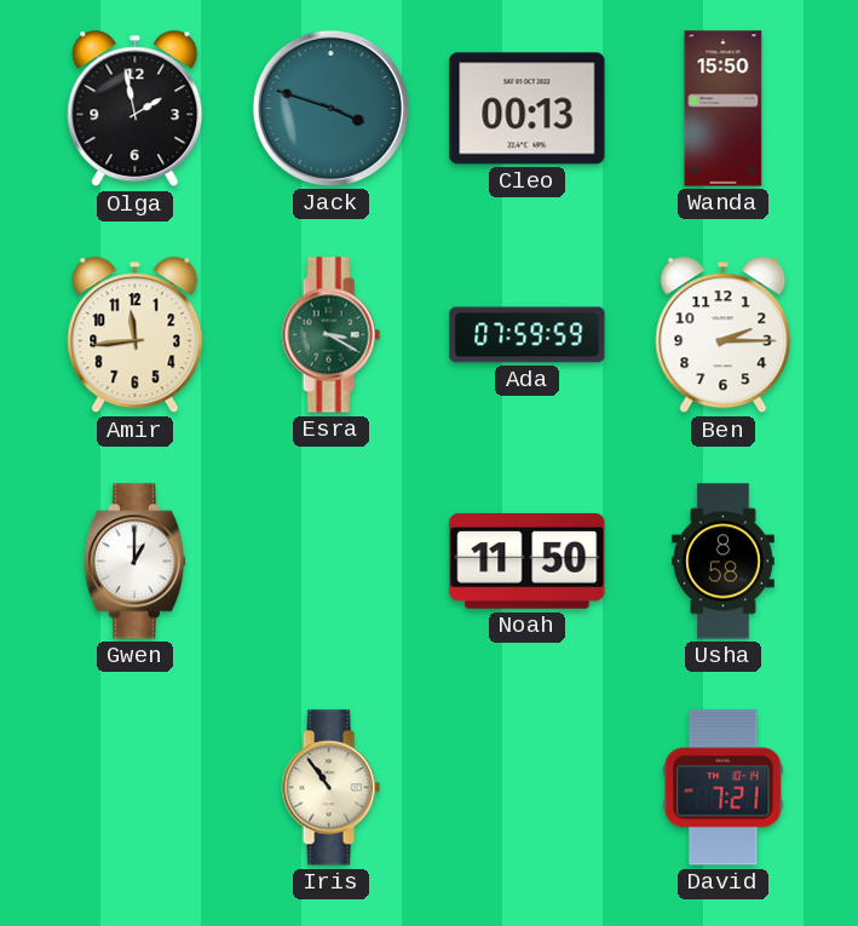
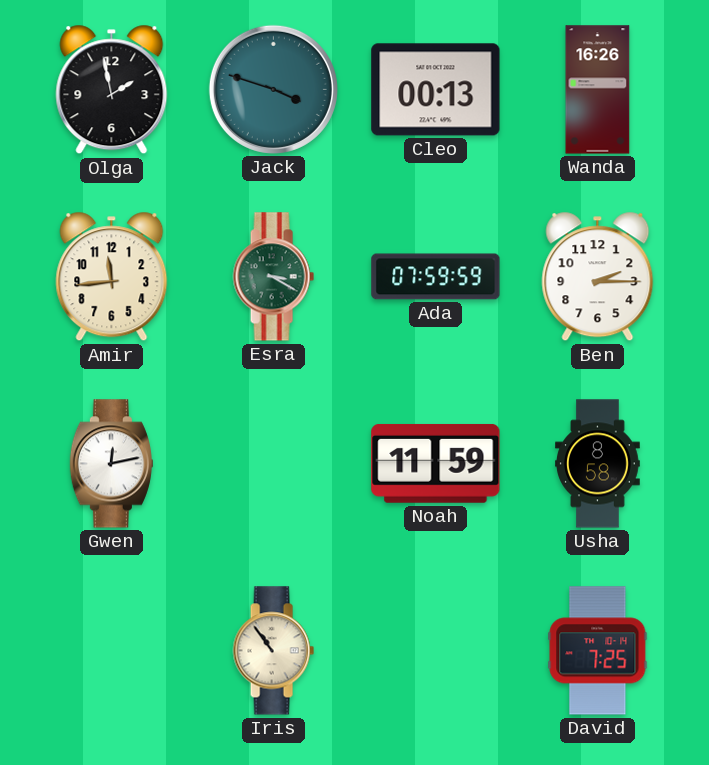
Wanda: 15:50 -> 16:26 (598, 90)
Gwen: 1:00 -> 12:13 (111, 464)
Noah: 11:50 -> 11:59 (436, 463)
David: 7:21 -> 7:25 (598, 651)
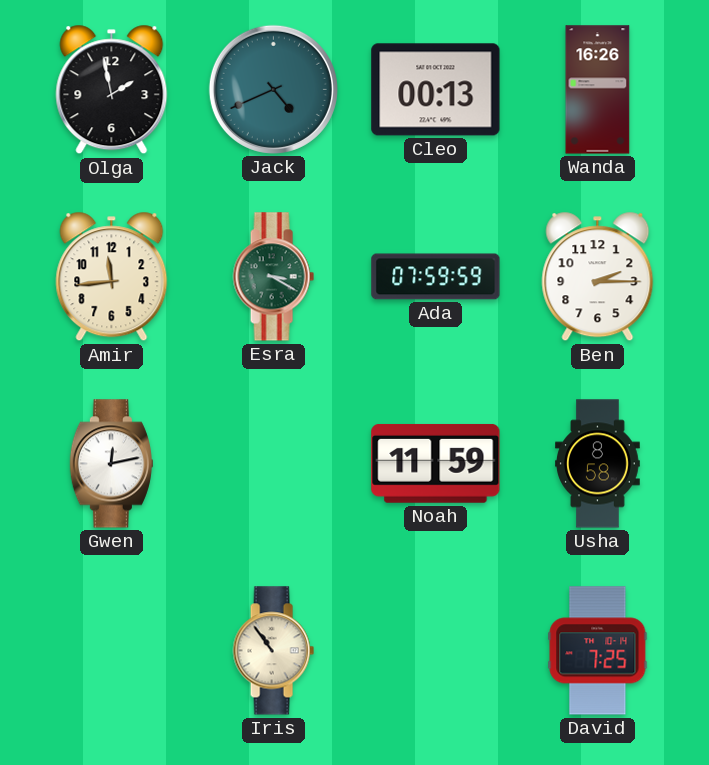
Jack: 3:48 -> 4:41 (273, 89)
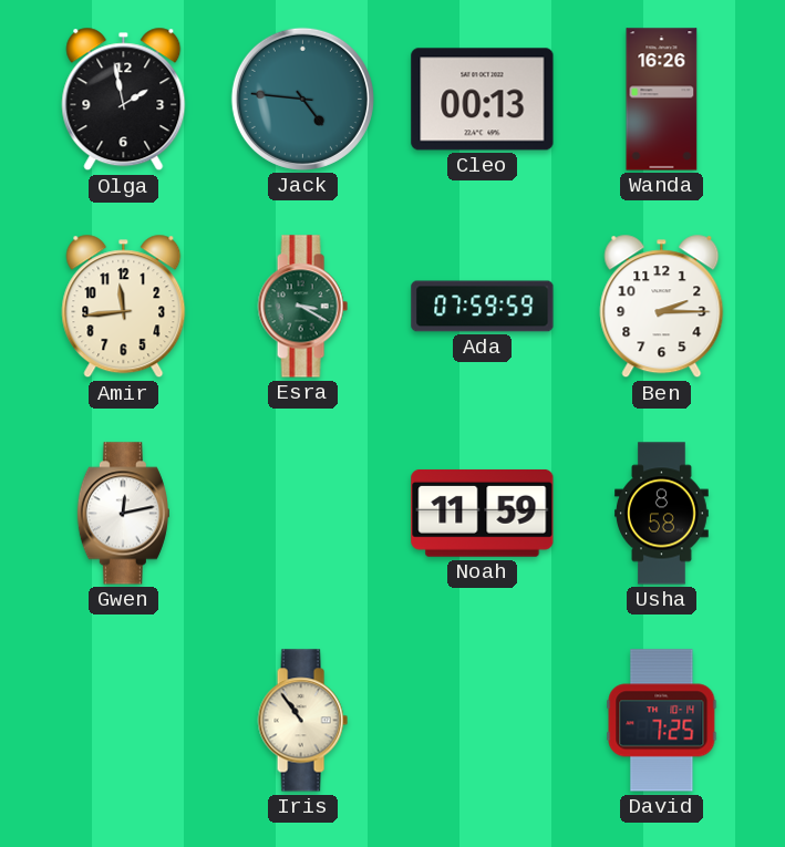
Jack: 4:41 -> 4:46 (302, 99)
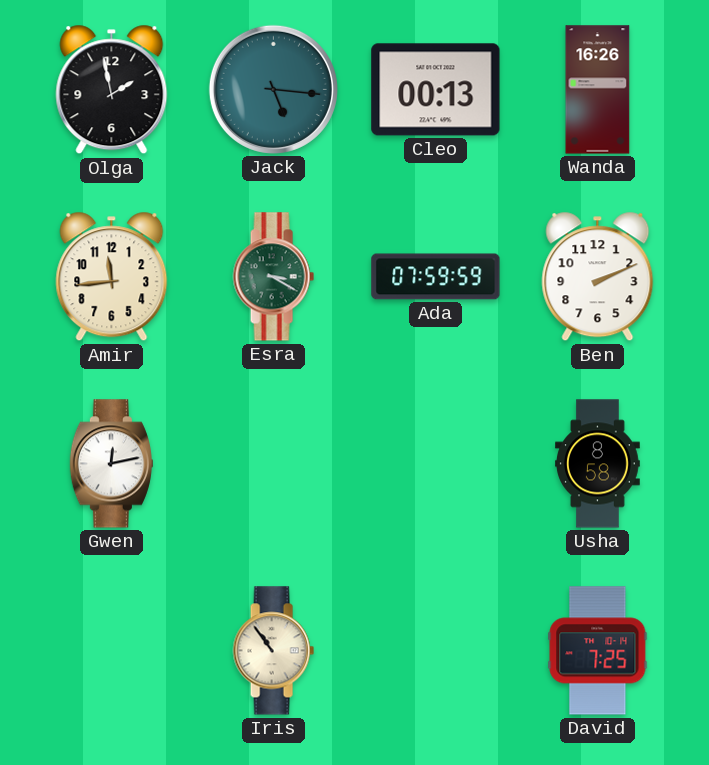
Jack: 4:46 -> 5:16 (273, 89)
Ben: 2:15 -> 2:11 (598, 277)
Noah: 11:59 -> none (483, 513)
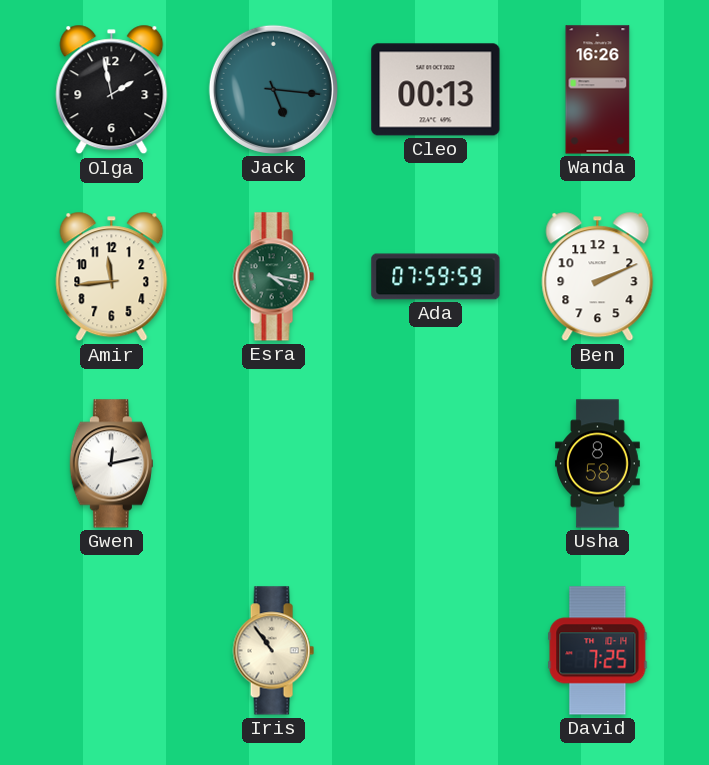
Esra: 3:20 -> 4:17 (273, 277)
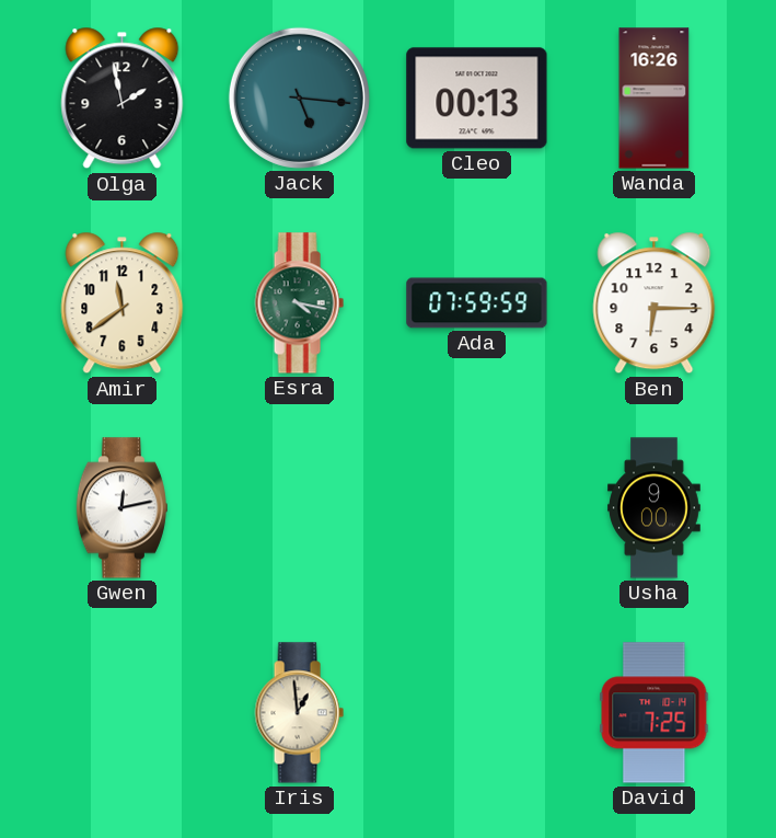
Amir: 11:44 -> 11:39 (123, 303)
Ben: 2:11 -> 6:15 (655, 303)
Usha: 8:58 -> 9:00 (655, 508)
Iris: 10:54 -> 12:59 (299, 713)
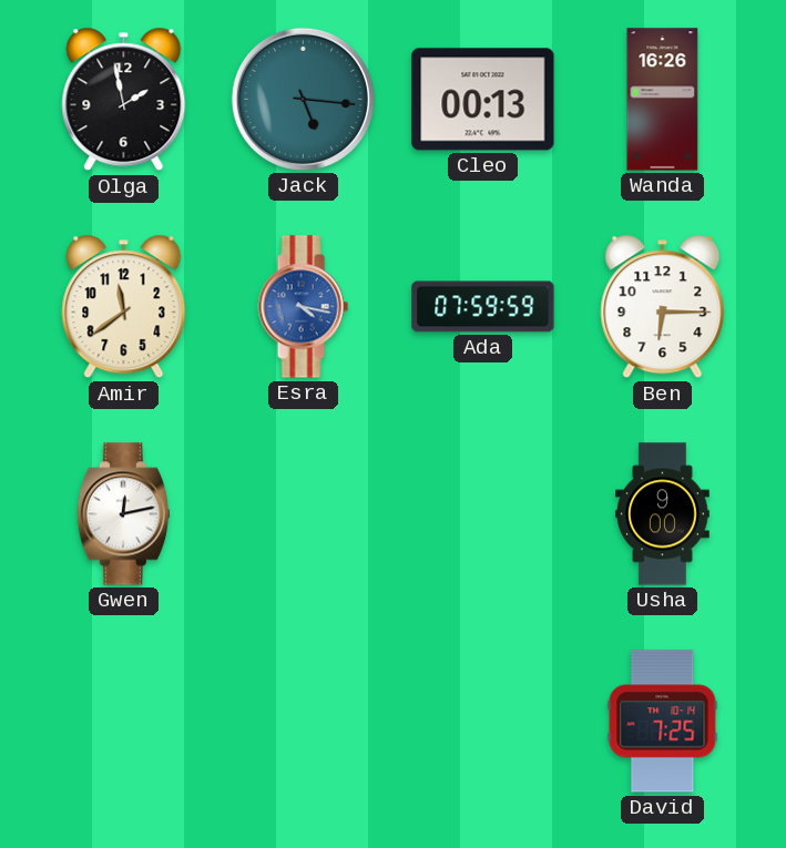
Esra dial: green -> blue (303, 307)
Iris: 12:59 -> none (299, 713)
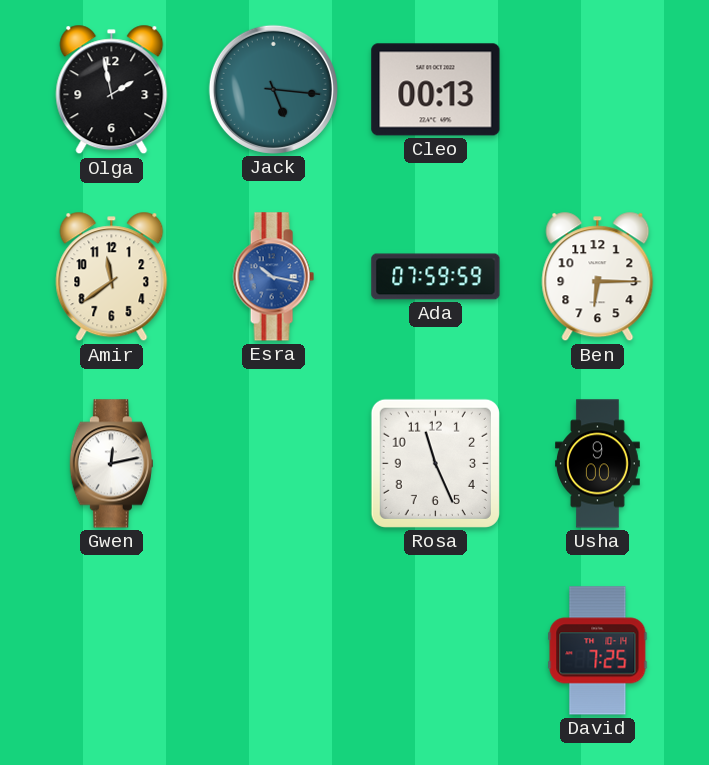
Wanda: 16:26 -> none (663, 100)
Esra: 4:17 -> 10:17 (273, 277)
Rosa: none -> 11:26 (435, 463)
